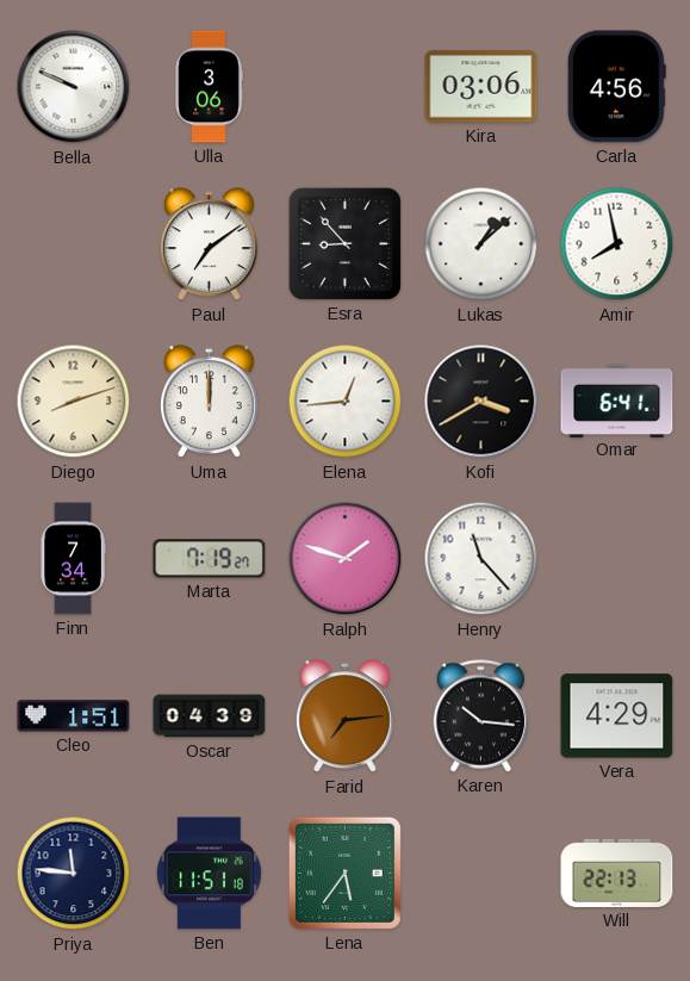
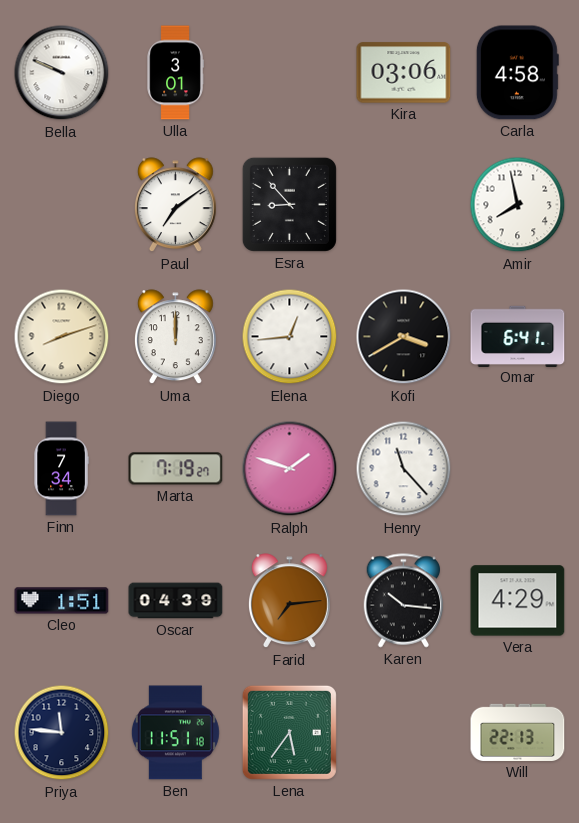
Ulla: 3:06 -> 3:01 (175, 73)
Carla: 4:56 -> 4:58 (517, 73)
Lukas: 1:08 -> none (481, 244)
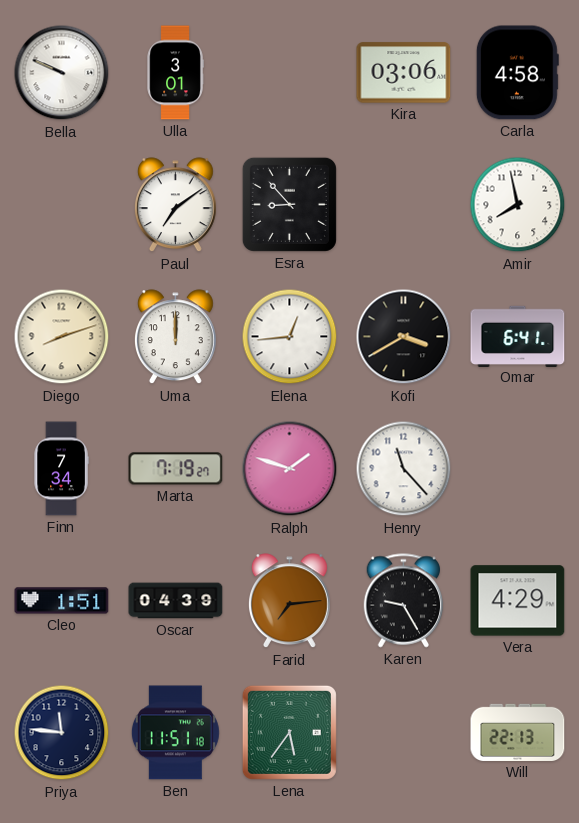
Karen: 10:16 -> 9:25 (404, 601)
